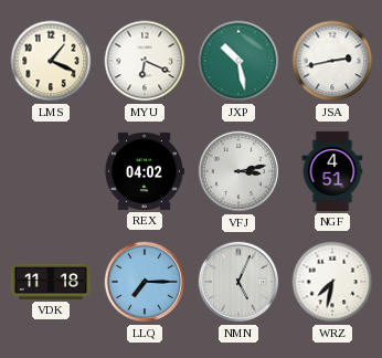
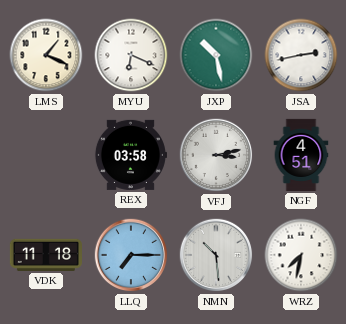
REX: 04:02 -> 03:58 (130, 155)
NMN: 5:04 -> 10:29 (216, 255)
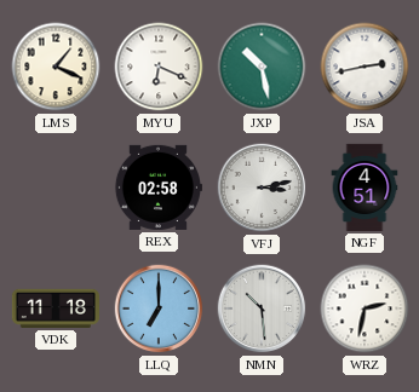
REX: 03:58 -> 02:58 (157, 188)
LLQ: 7:15 -> 7:00 (159, 309)
WRZ: 7:32 -> 2:32 (365, 309)
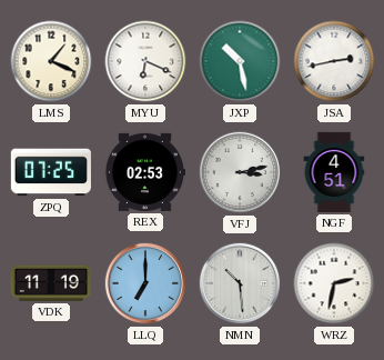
ZPQ: none -> 07:25 (51, 172)
REX: 02:58 -> 02:53 (144, 172)
VDK: 11:18 -> 11:19 (51, 283)
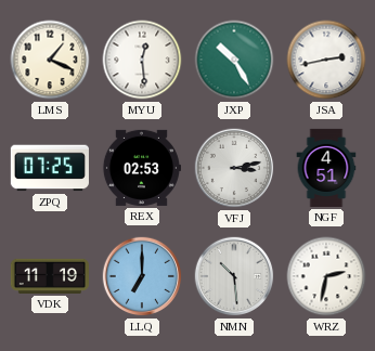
MYU: 6:19 -> 12:29 (142, 60)
JXP: 10:28 -> 10:25 (234, 60)
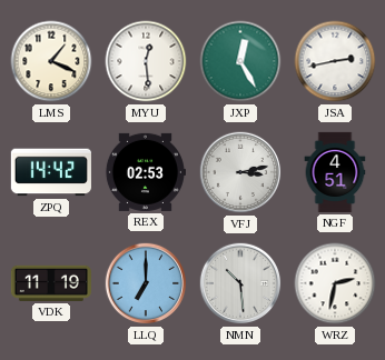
JXP: 10:25 -> 12:25 (240, 61)
ZPQ: 07:25 -> 14:42 (51, 172)
